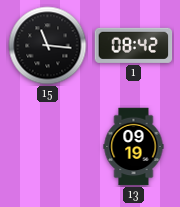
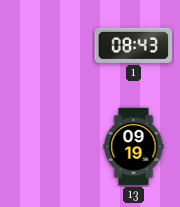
15: 11:16 -> none (48, 46)
1: 08:42 -> 08:43 (134, 45)
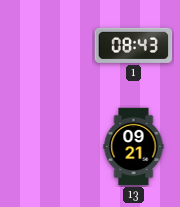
13: 09:19 -> 09:21 (134, 147)
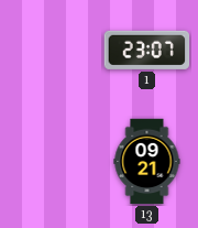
1: 08:43 -> 23:07 (147, 50)
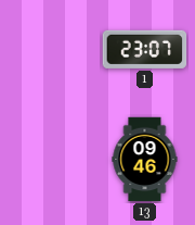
13: 09:21 -> 09:46 (145, 160)
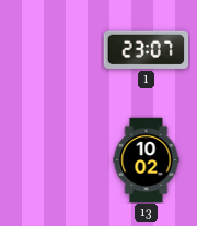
13: 09:46 -> 10:02 (147, 160)
